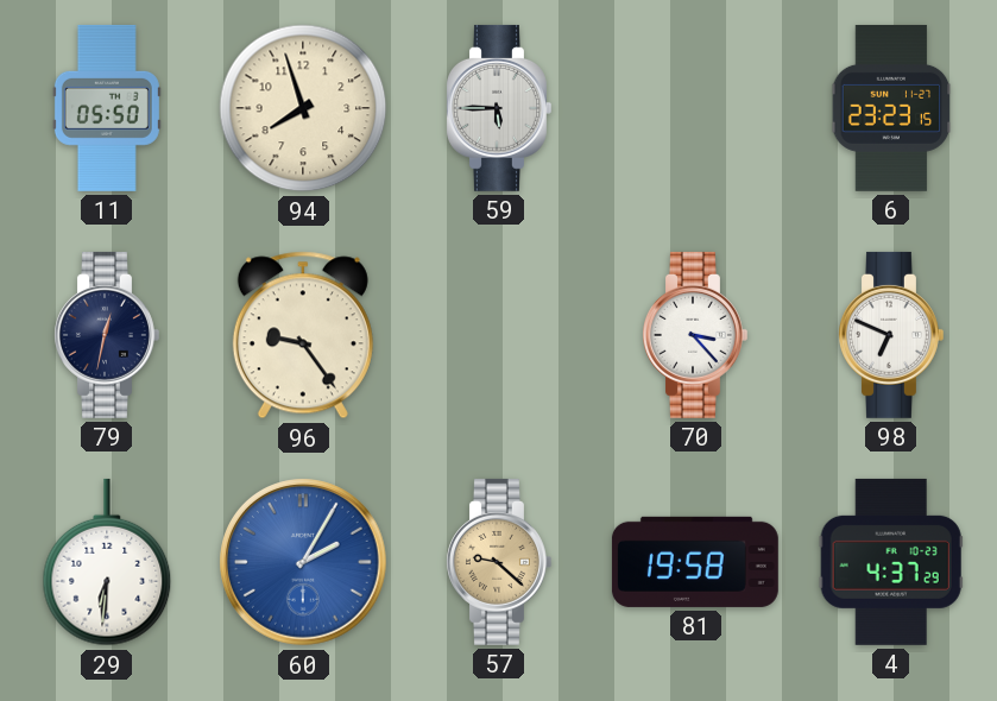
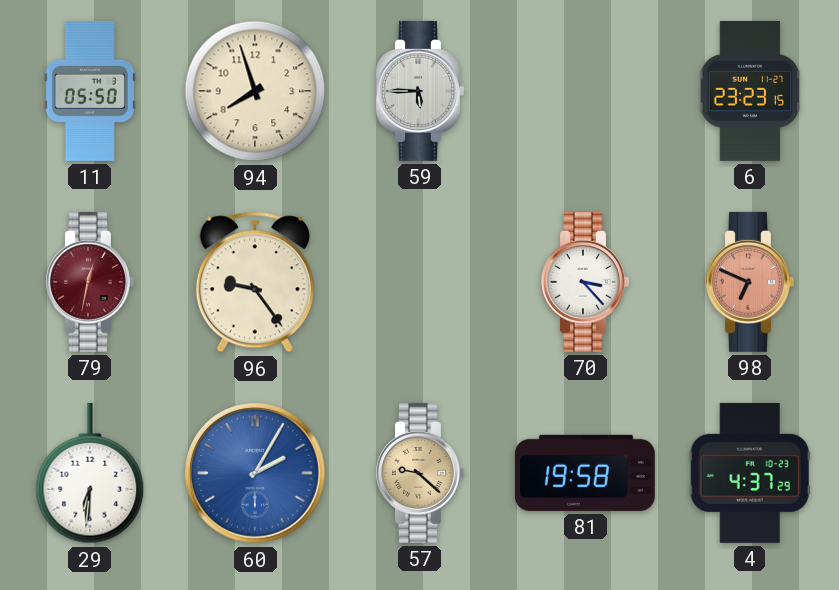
79 dial: navy -> burgundy (90, 282)
98 dial: white -> salmon (750, 282)
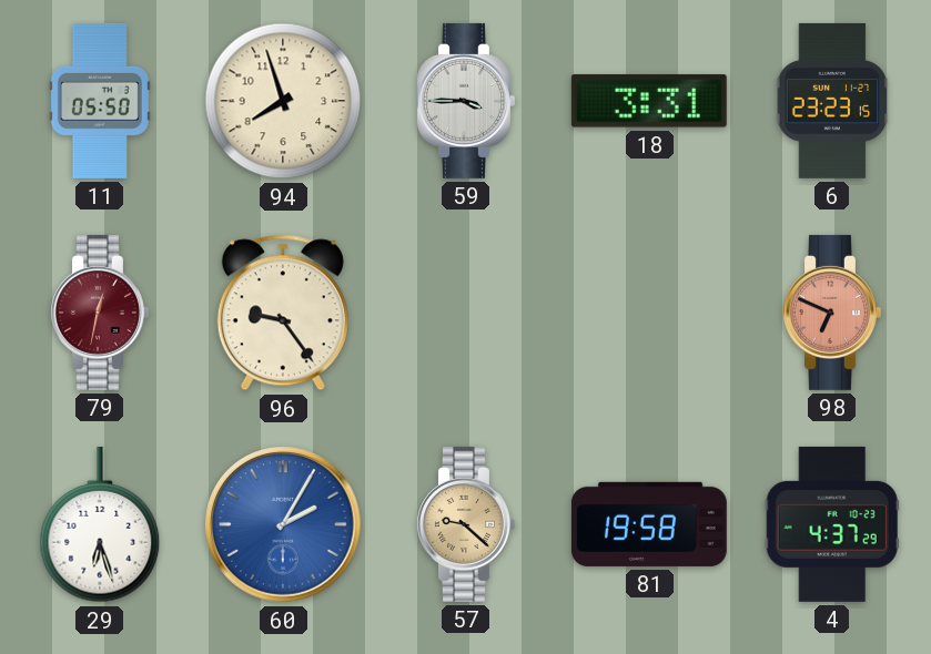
59: 5:45 -> 3:45 (466, 101)
18: none -> 3:31 (649, 101)
70: 3:23 -> none (585, 282)
29: 6:31 -> 6:27 (100, 524)
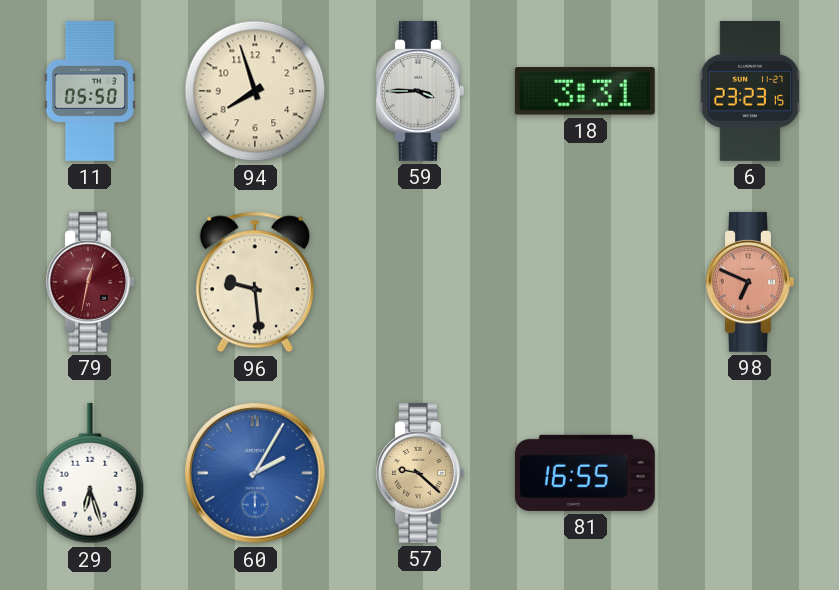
96: 9:24 -> 9:29 (255, 282)
81: 19:58 -> 16:55 (585, 473)
4: 4:37 -> none (832, 524)
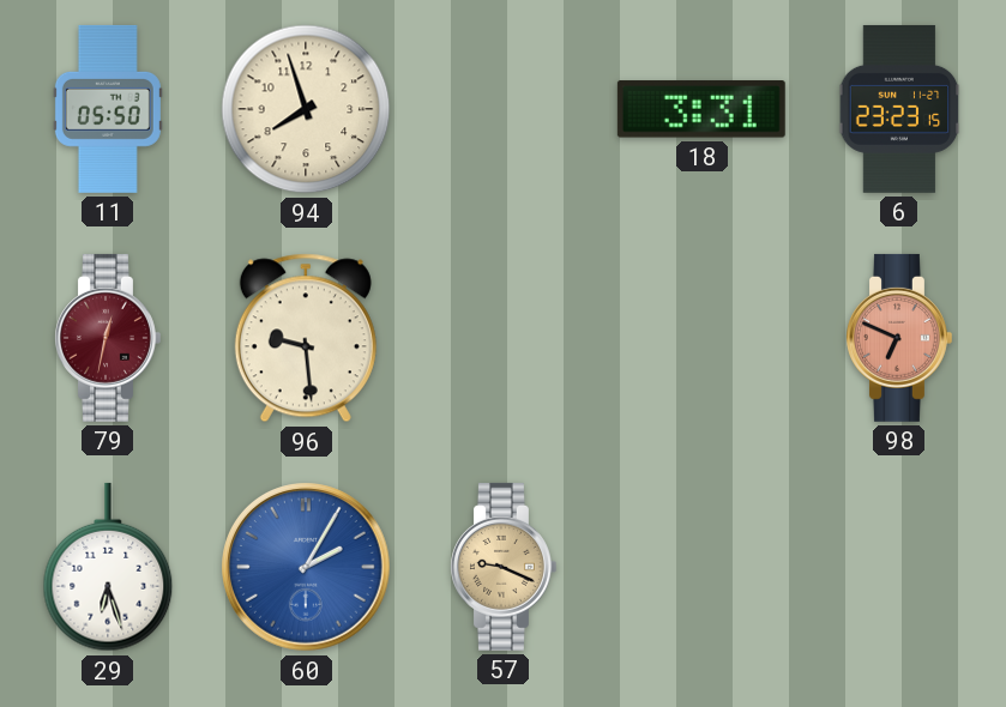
59: 3:45 -> none (420, 91)
57: 9:22 -> 9:19 (504, 567)
81: 16:55 -> none (585, 473)
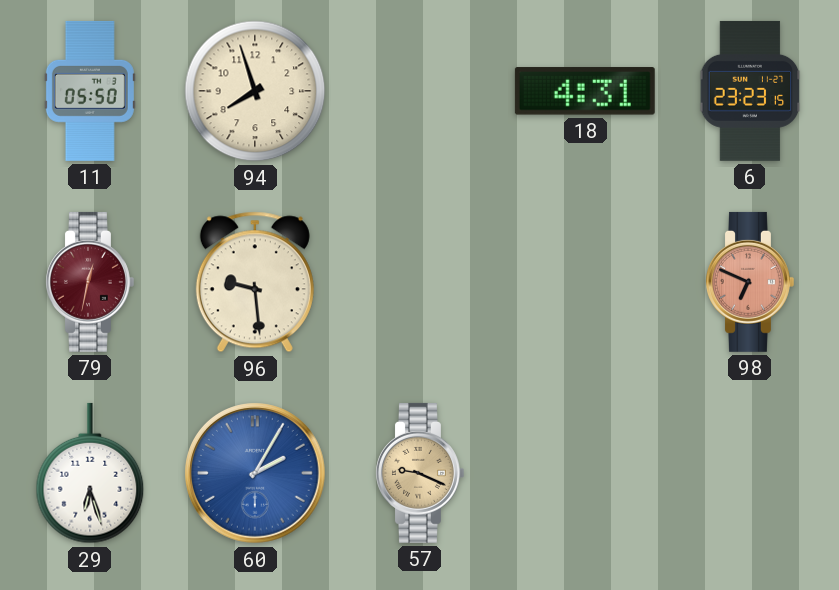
18: 3:31 -> 4:31 (585, 91)
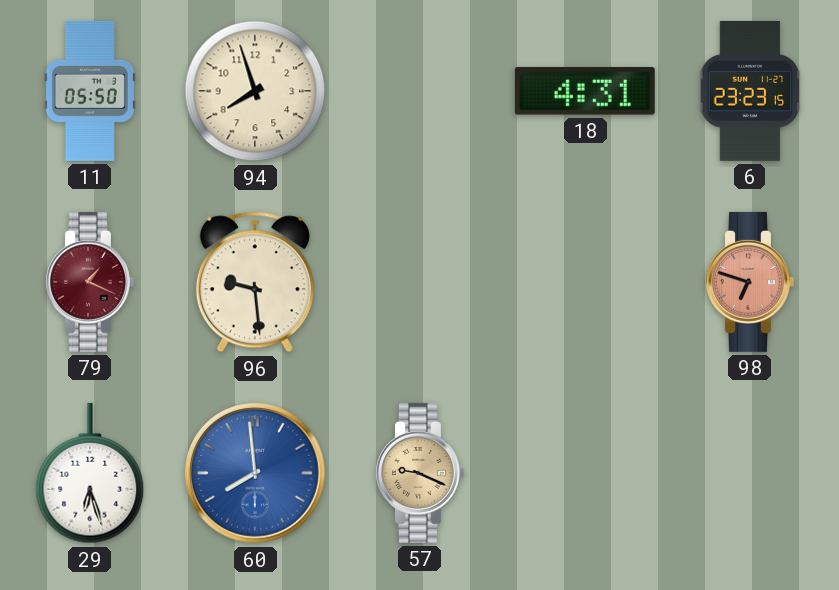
79: 12:32 -> 1:19 (90, 282)
98: 6:49 -> 6:48 (750, 282)
60: 2:05 -> 7:59 (256, 474)
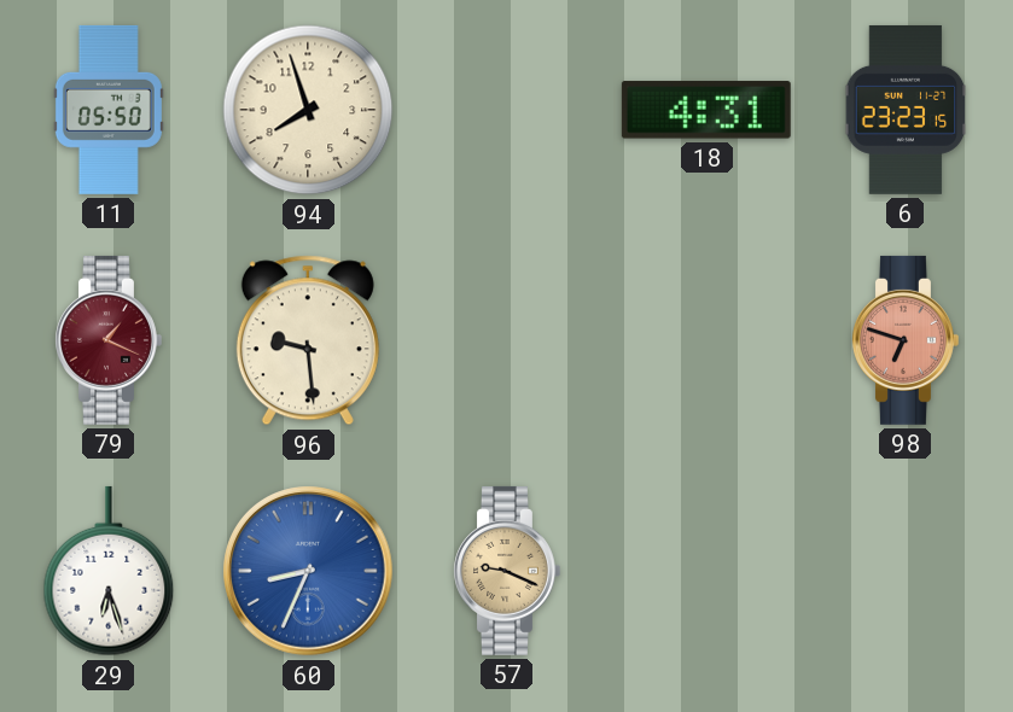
60: 7:59 -> 8:34 (309, 572)
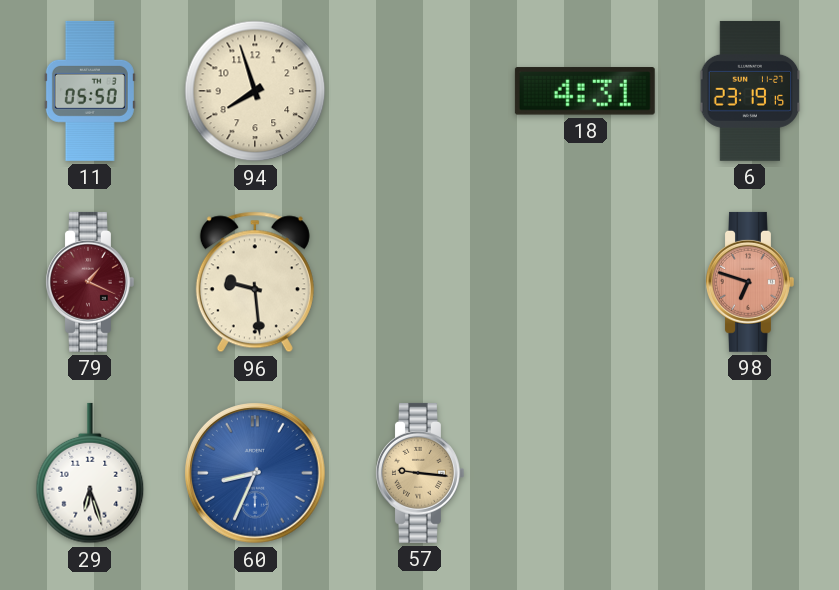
6: 23:23 -> 23:19 (750, 91)
57: 9:19 -> 9:16 (420, 473)
